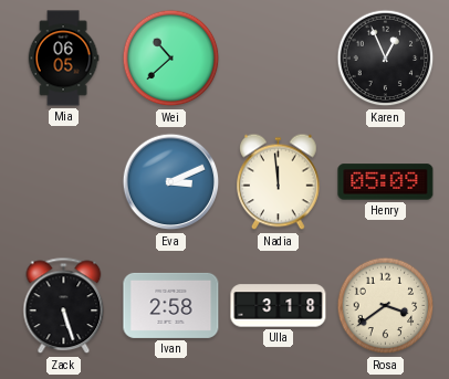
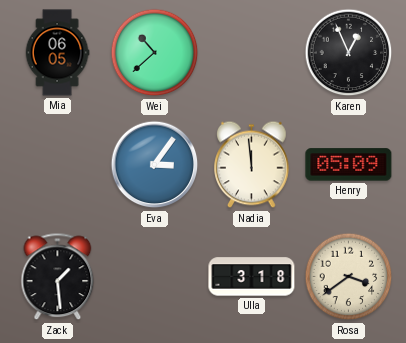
Eva: 3:11 -> 3:06 (155, 165)
Zack: 5:27 -> 1:29 (58, 277)
Ivan: 2:58 -> none (171, 305)
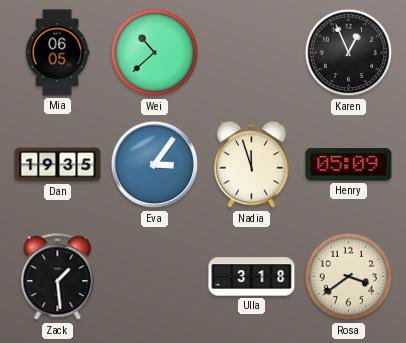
Dan: none -> 19:35 (58, 165)
Nadia: 11:59 -> 11:57 (252, 165)
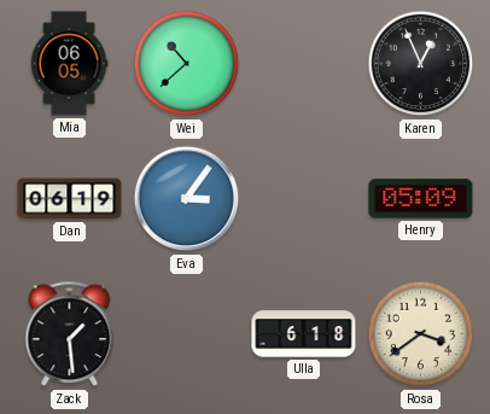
Dan: 19:35 -> 06:19 (70, 199)
Nadia: 11:57 -> none (252, 165)
Ulla: 3:18 -> 6:18 (304, 334)
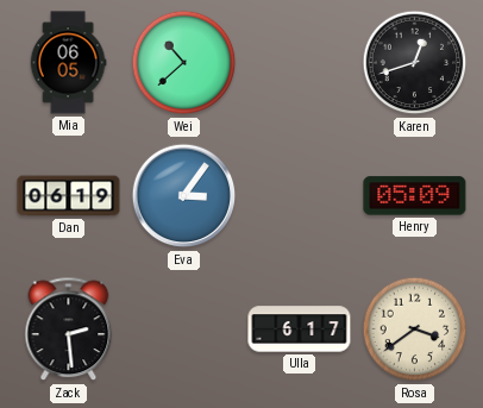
Karen: 12:56 -> 12:42 (415, 63)
Zack: 1:29 -> 2:29 (69, 329)
Ulla: 6:18 -> 6:17 (300, 329)
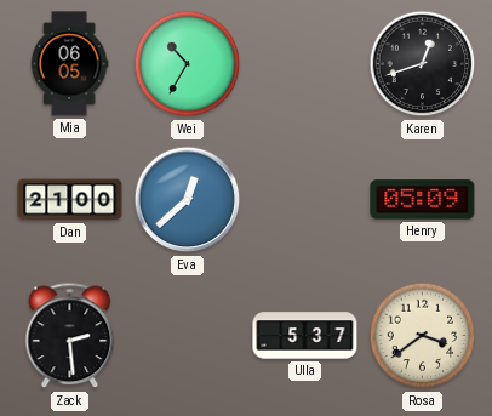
Wei: 10:38 -> 10:35 (188, 64)
Dan: 06:19 -> 21:00 (70, 200)
Eva: 3:06 -> 12:38 (188, 200)
Ulla: 6:17 -> 5:37 (305, 336)
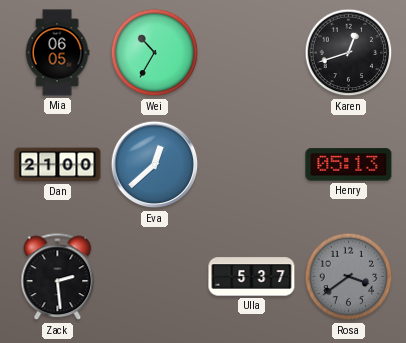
Henry: 05:09 -> 05:13 (349, 165)
Rosa dial: cream -> grey (349, 277)
